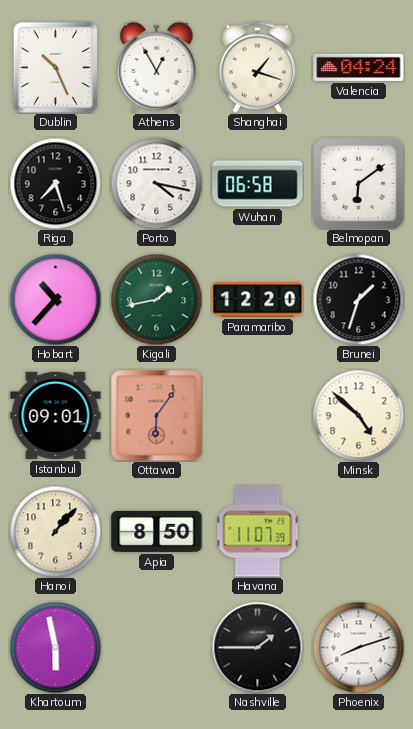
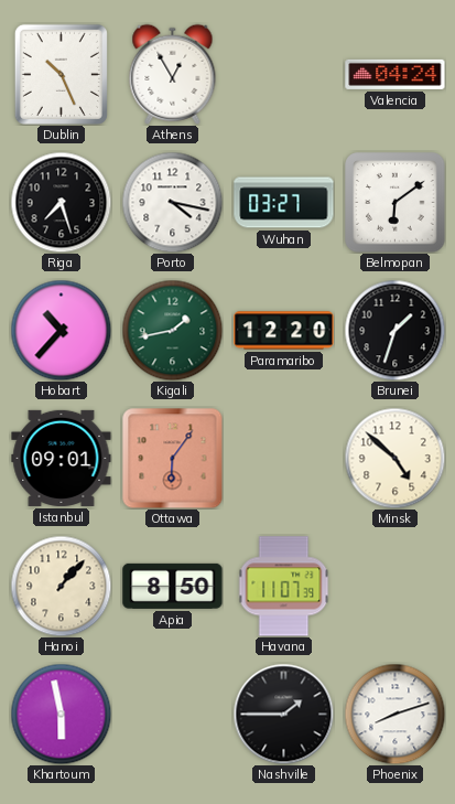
Shanghai: 1:18 -> none (257, 67)
Wuhan: 06:58 -> 03:27 (284, 203)
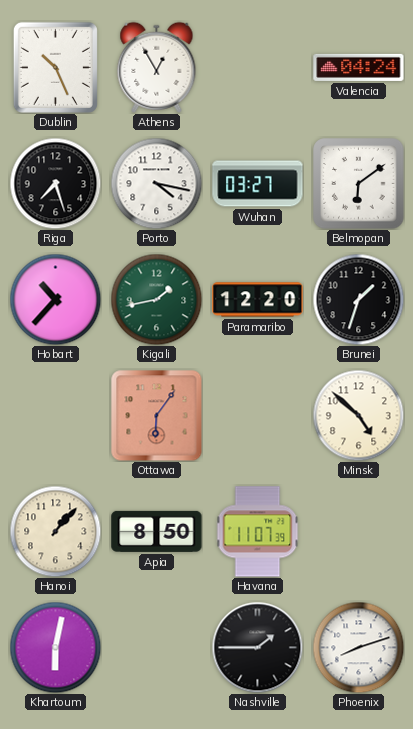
Istanbul: 09:01 -> none (62, 458)
Khartoum: 5:58 -> 6:02 (55, 647)
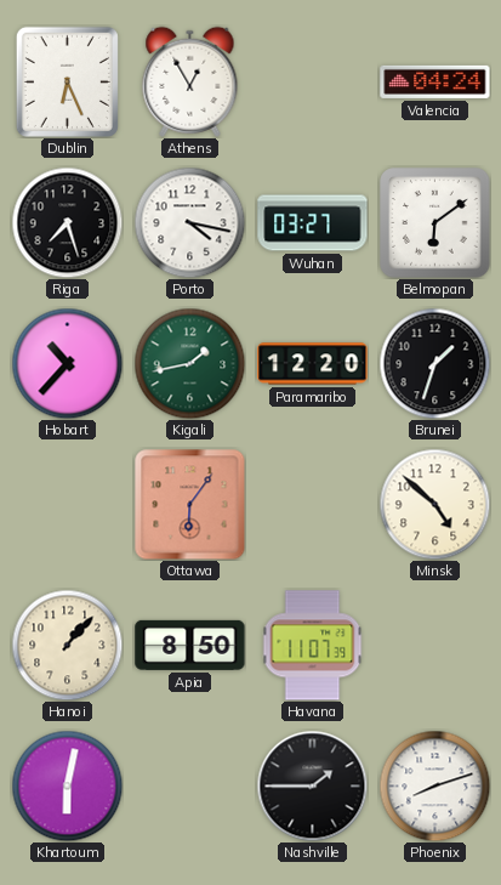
Dublin: 10:26 -> 6:26 (67, 81)
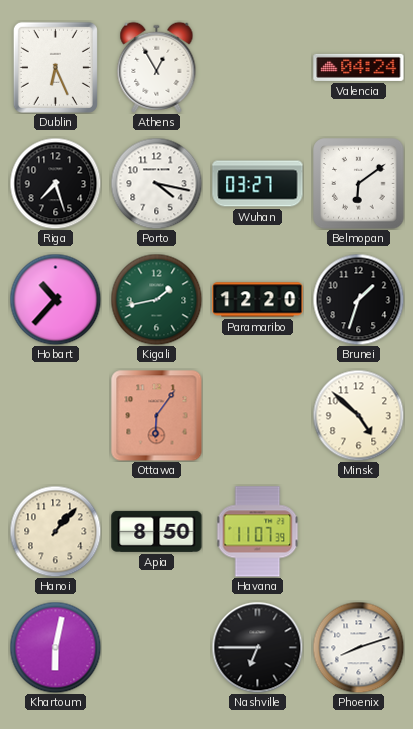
Nashville: 1:45 -> 6:45 (257, 647)
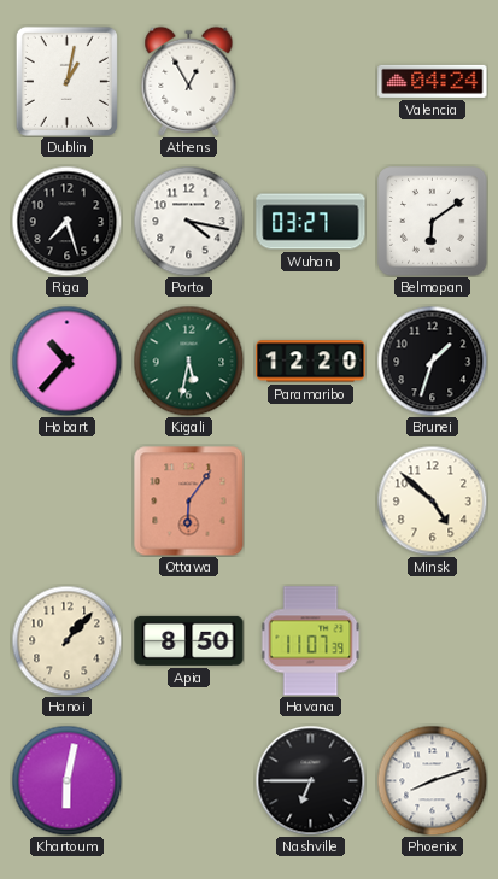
Dublin: 6:26 -> 1:02 (66, 81)
Kigali: 1:43 -> 5:32 (188, 361)
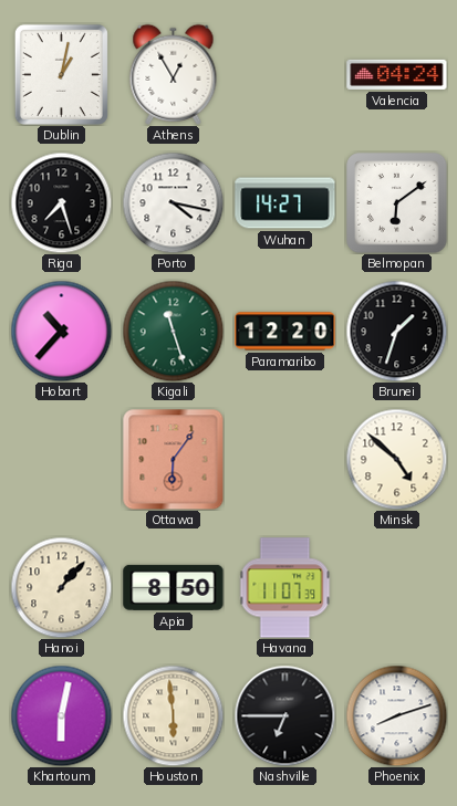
Wuhan: 03:27 -> 14:27 (285, 203)
Kigali: 5:32 -> 11:27 (173, 331)
Houston: none -> 5:59 (173, 715)
